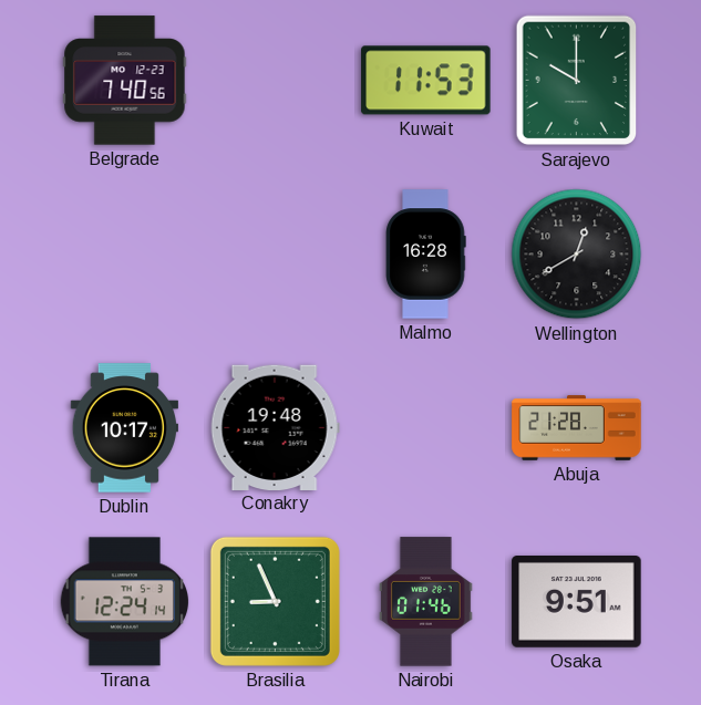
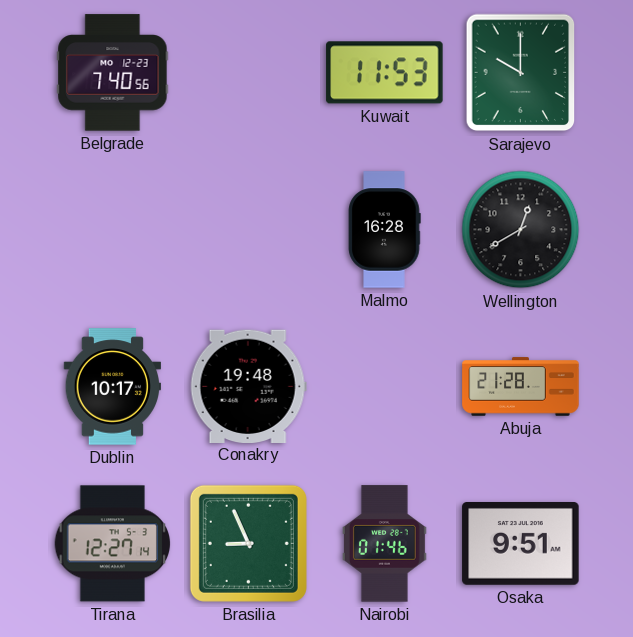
Tirana: 12:24 -> 12:27 (113, 544)
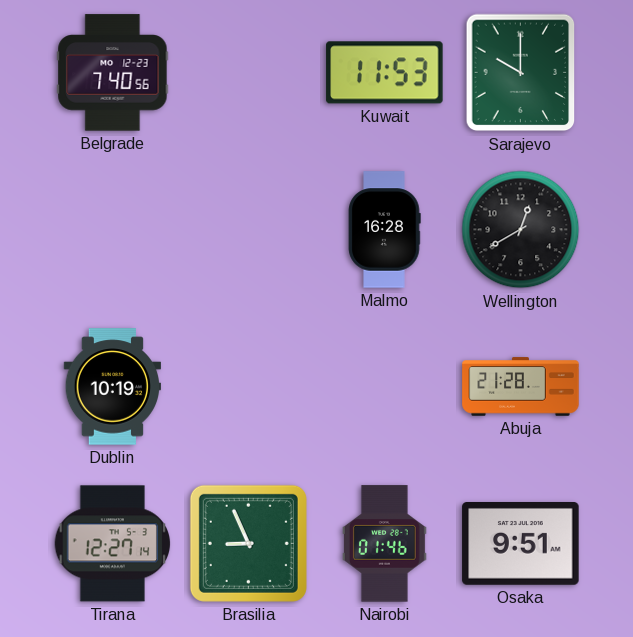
Dublin: 10:17 -> 10:19 (112, 387)
Conakry: 19:48 -> none (248, 386)
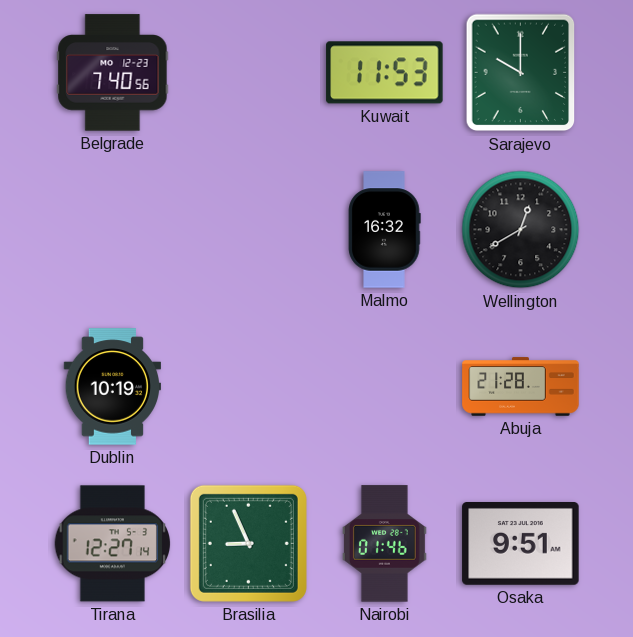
Malmo: 16:28 -> 16:32 (385, 230)
